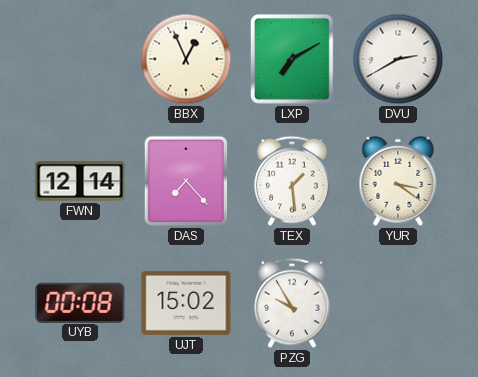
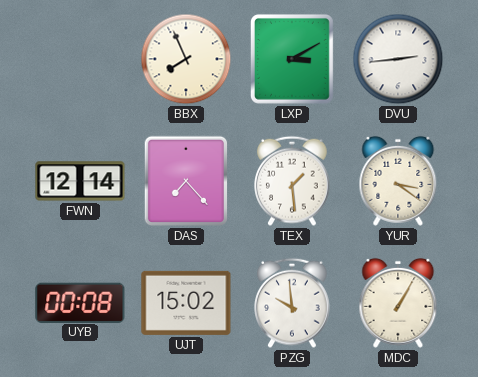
BBX: 12:56 -> 7:56 (186, 59)
LXP: 7:10 -> 3:10 (292, 59)
DVU: 2:40 -> 2:44 (398, 59)
PZG: 9:55 -> 9:59 (292, 303)
MDC: none -> 1:05 (398, 303)
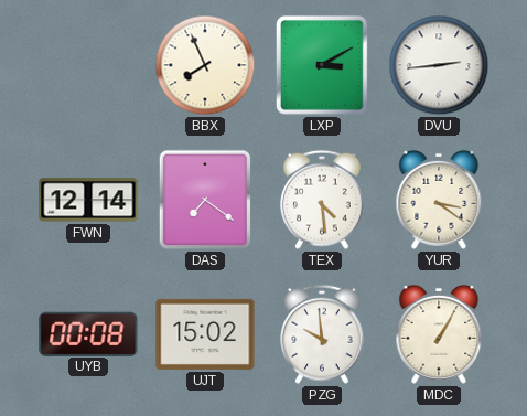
DAS: 7:23 -> 7:21 (204, 200)
TEX: 1:29 -> 4:29 (322, 200)
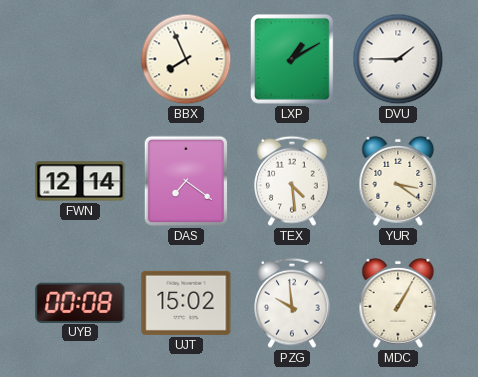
LXP: 3:10 -> 1:10 (292, 59)
DVU: 2:44 -> 1:45 (398, 59)
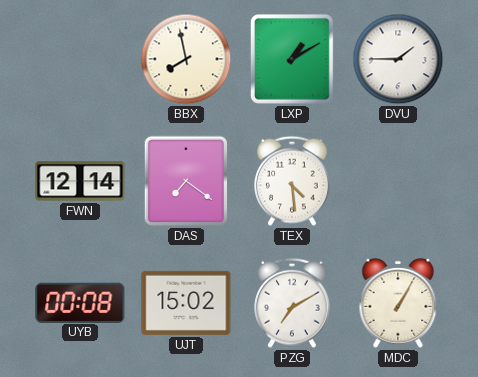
BBX: 7:56 -> 7:58 (186, 59)
YUR: 3:21 -> none (398, 181)
PZG: 9:59 -> 7:10 (292, 303)
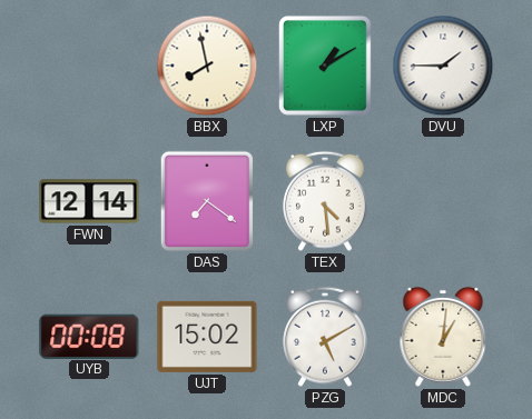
PZG: 7:10 -> 5:10 (325, 337)
MDC: 1:05 -> 1:01 (443, 337)
